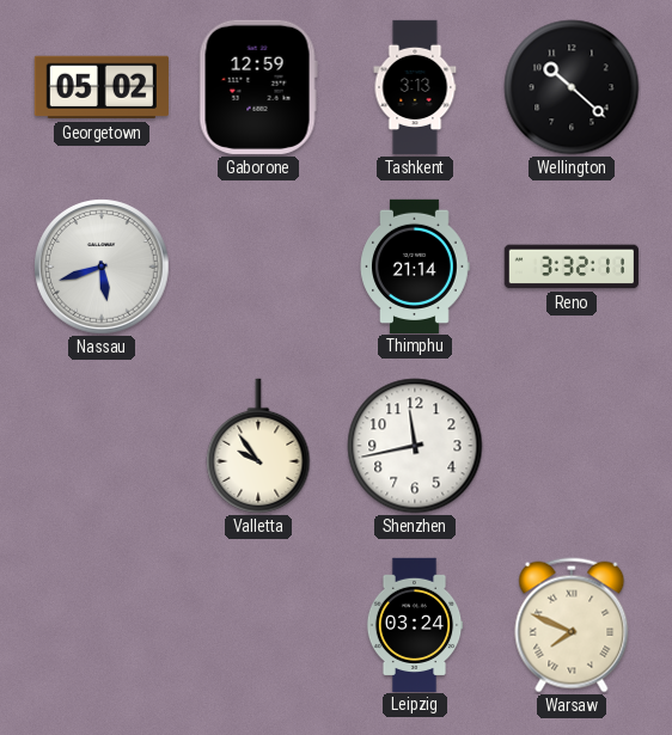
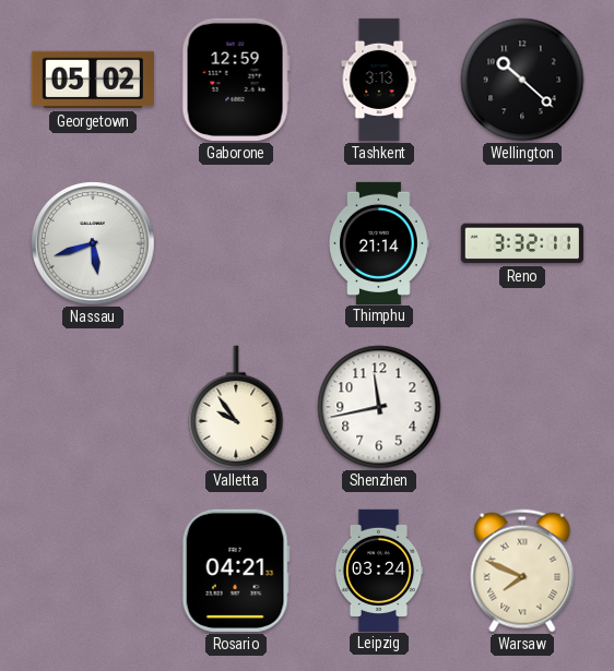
Rosario: none -> 04:21 (236, 571)
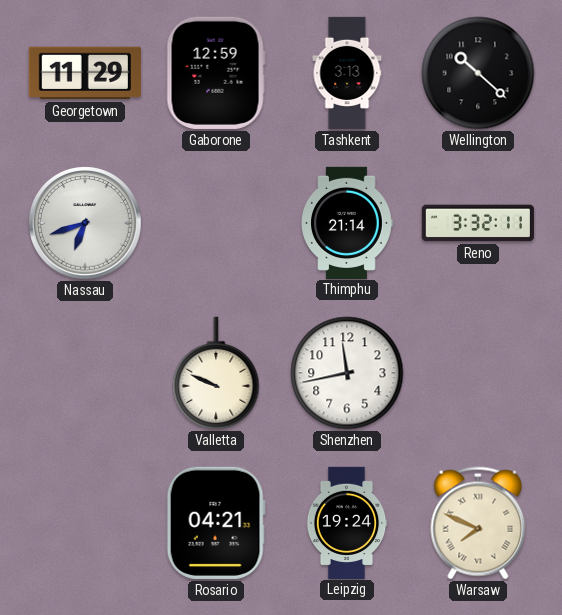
Georgetown: 05:02 -> 11:29 (85, 73)
Nassau: 5:42 -> 6:42 (85, 223)
Valletta: 9:54 -> 9:49 (216, 373)
Leipzig: 03:24 -> 19:24 (347, 522)
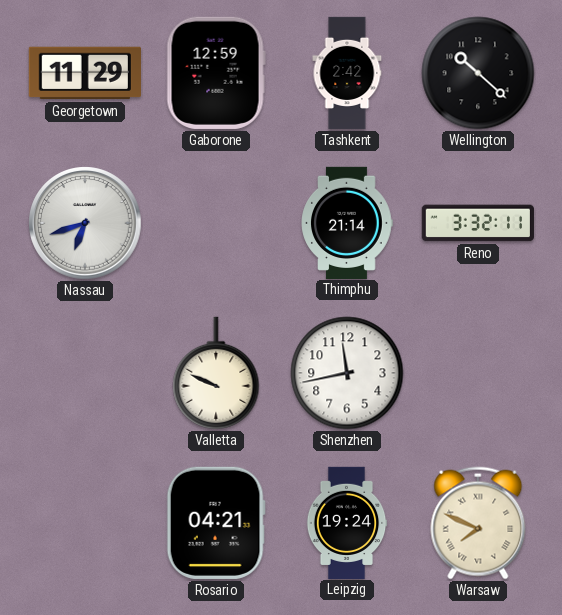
Tashkent: 3:13 -> 2:42 (347, 73)
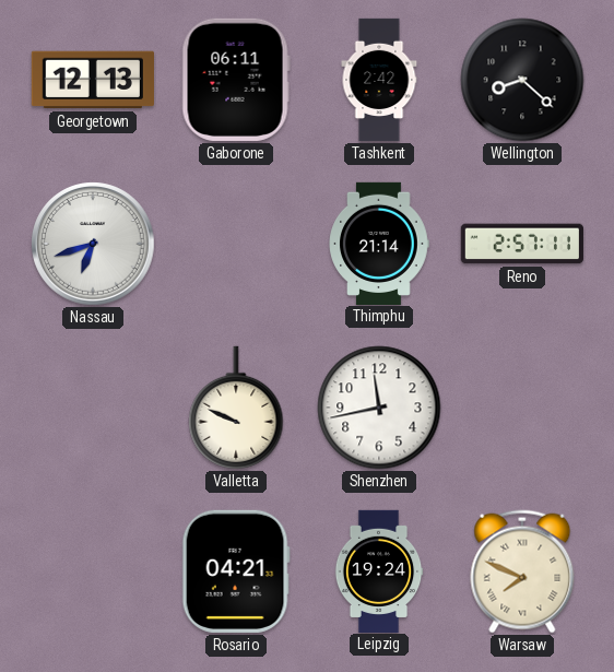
Georgetown: 11:29 -> 12:13 (93, 80)
Gaborone: 12:59 -> 06:11 (236, 80)
Wellington: 10:22 -> 8:22 (522, 80)
Reno: 3:32 -> 2:57 (522, 244)
